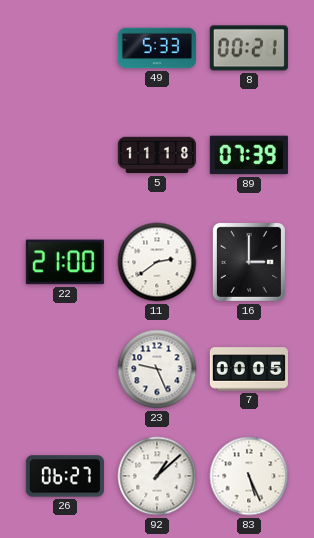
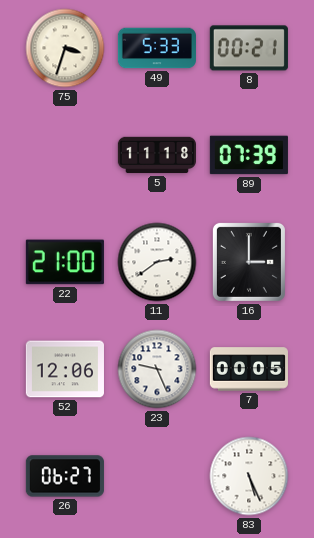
75: none -> 3:33 (65, 48)
52: none -> 12:06 (65, 369)
92: 1:08 -> none (157, 476)
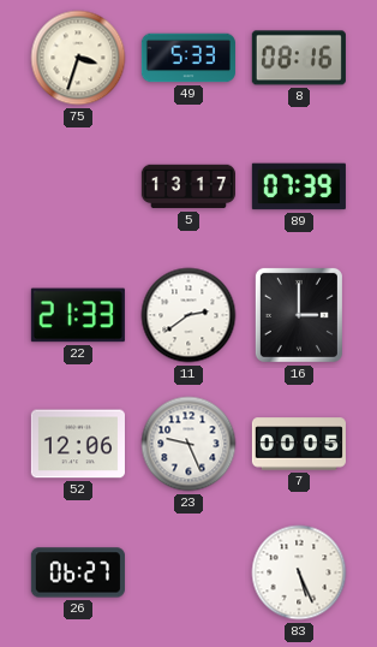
8: 00:21 -> 08:16 (299, 58)
5: 11:18 -> 13:17 (188, 186)
22: 21:00 -> 21:33 (78, 315)
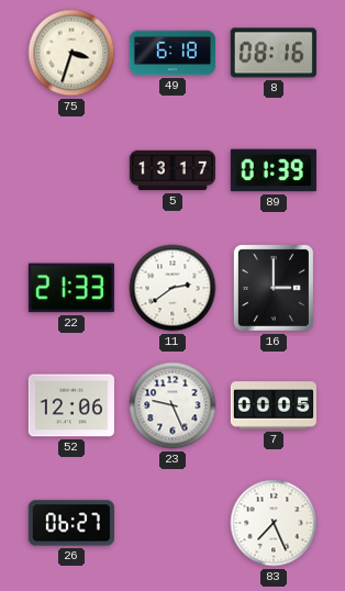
49: 5:33 -> 6:18 (172, 53)
89: 07:39 -> 01:39 (274, 170)
83: 5:26 -> 7:26 (274, 523)
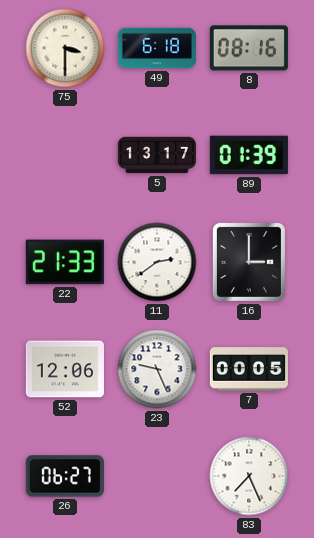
75: 3:33 -> 3:30 (65, 48)
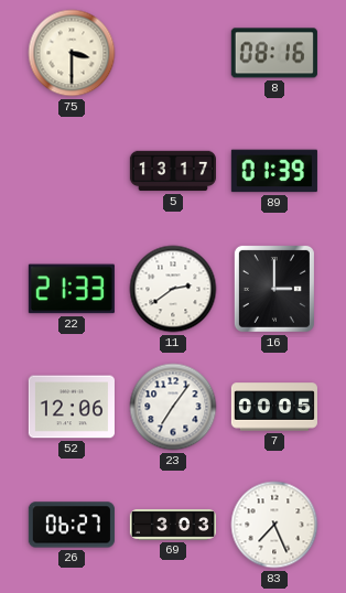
49: 6:18 -> none (157, 48)
23: 9:26 -> 7:06 (173, 407)
69: none -> 3:03 (172, 525)
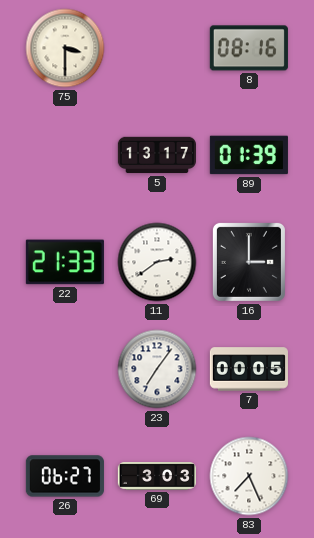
52: 12:06 -> none (72, 407)
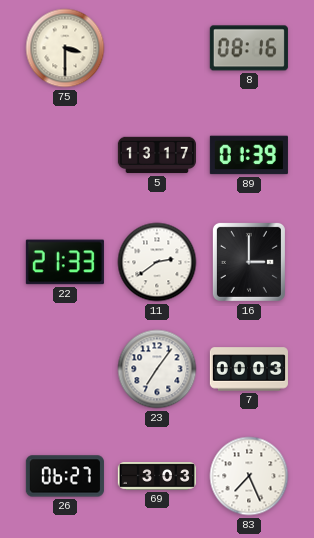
7: 00:05 -> 00:03 (249, 369)
